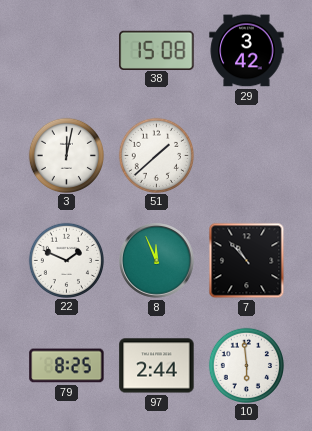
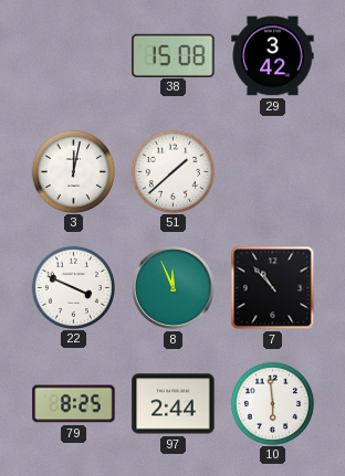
22: 1:49 -> 3:49 (73, 287)
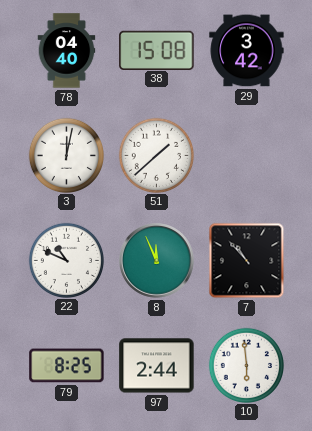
78: none -> 04:40 (67, 51)
22: 3:49 -> 10:49 (66, 260)
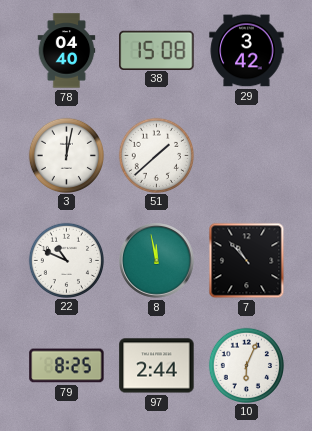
8: 11:56 -> 11:58 (157, 261)
10: 5:59 -> 6:04 (246, 365)
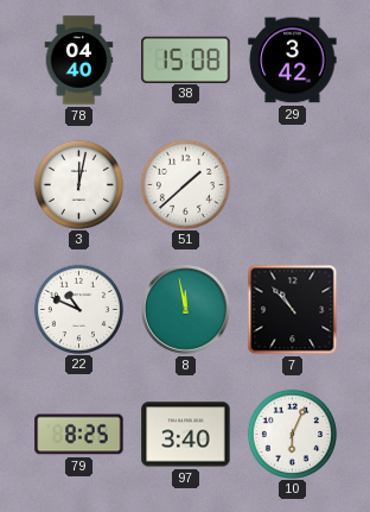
97: 2:44 -> 3:40 (186, 435)
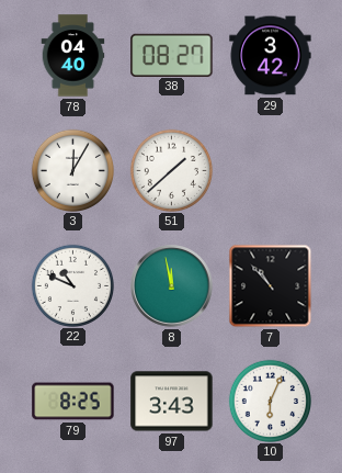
38: 15:08 -> 08:27 (172, 55)
3: 12:02 -> 12:05 (72, 170)
97: 3:40 -> 3:43 (172, 402)
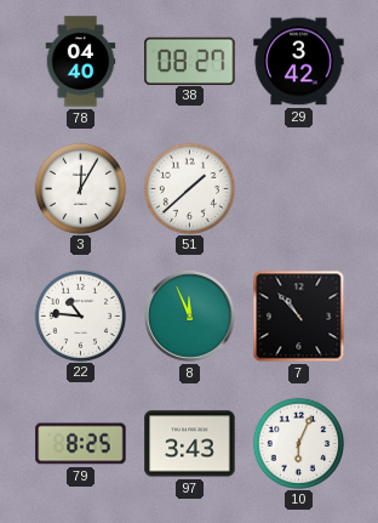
22: 10:49 -> 10:46 (80, 315)
8: 11:58 -> 11:56 (190, 317)
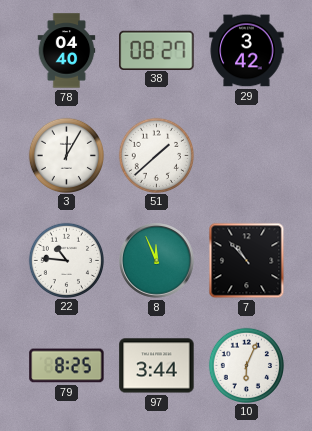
97: 3:43 -> 3:44 (157, 366)
